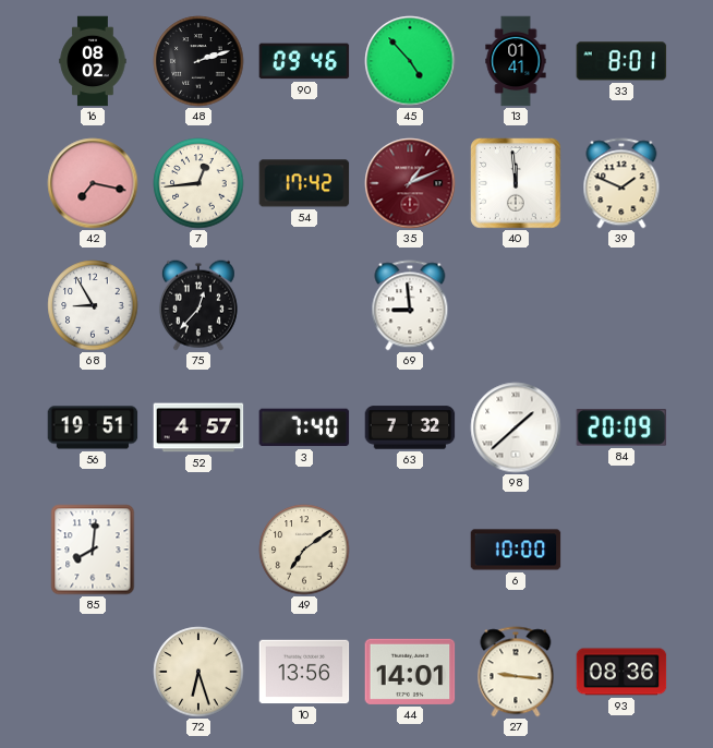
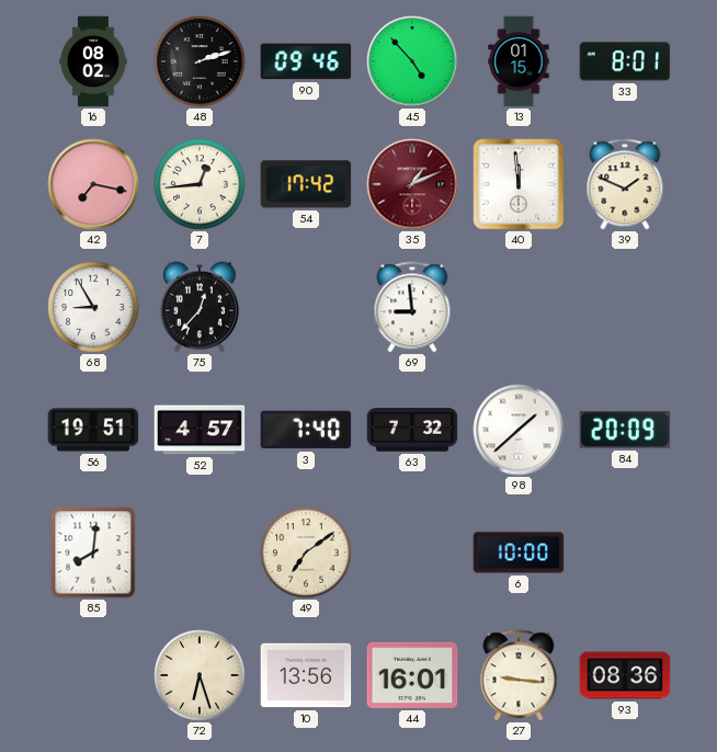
13: 01:41 -> 01:15 (519, 61)
44: 14:01 -> 16:01 (412, 675)
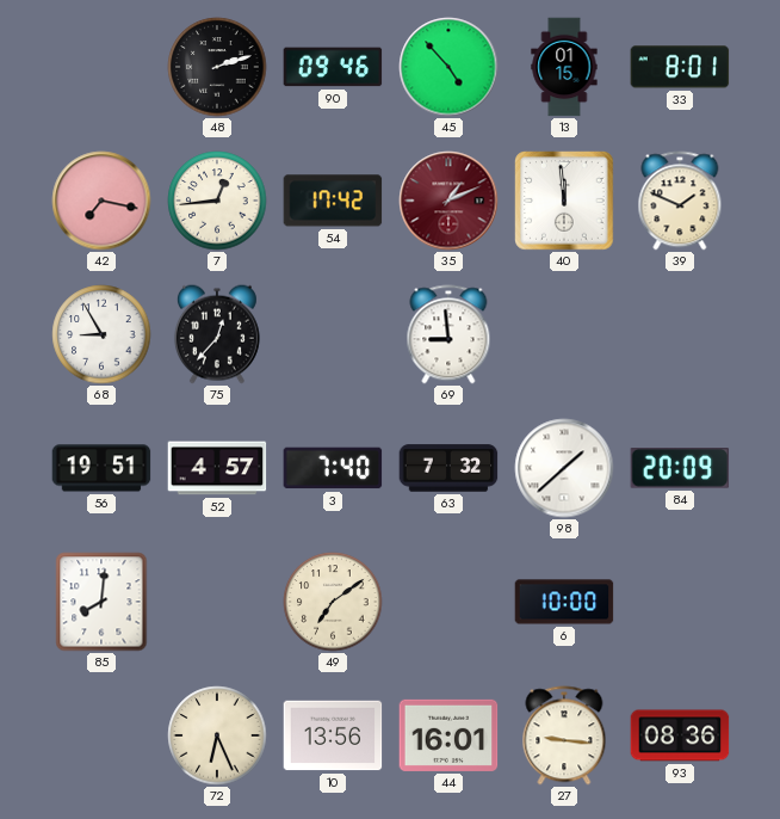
16: 08:02 -> none (93, 61)
72: 6:27 -> 6:26 (217, 735)
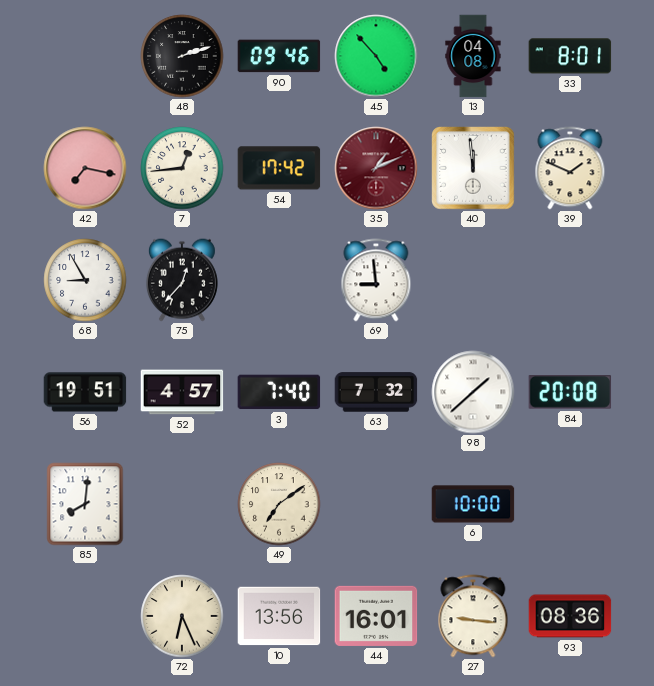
13: 01:15 -> 04:08 (473, 56)
84: 20:09 -> 20:08 (570, 392)
